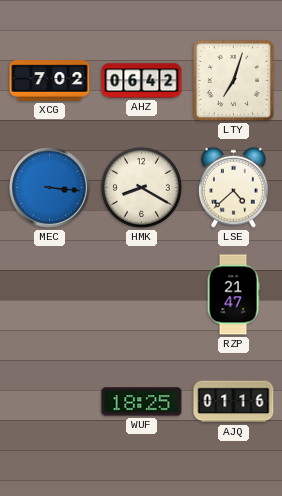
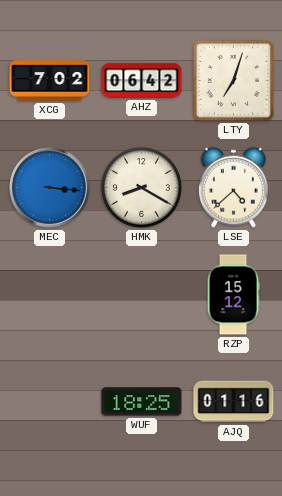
RZP: 21:47 -> 15:12 (233, 295)
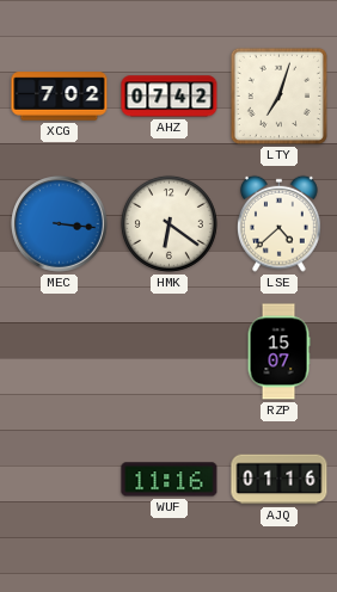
AHZ: 06:42 -> 07:42 (170, 97)
HMK: 8:20 -> 6:21 (168, 223)
RZP: 15:12 -> 15:07 (278, 352)
WUF: 18:25 -> 11:16 (170, 480)
